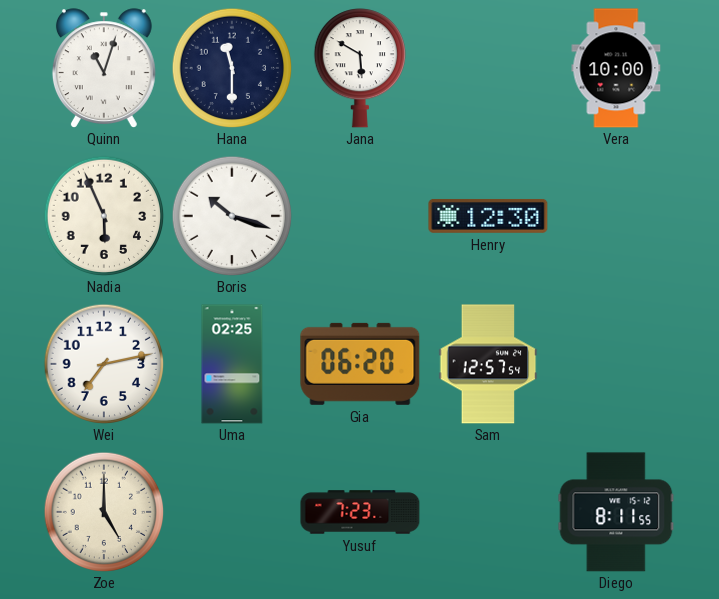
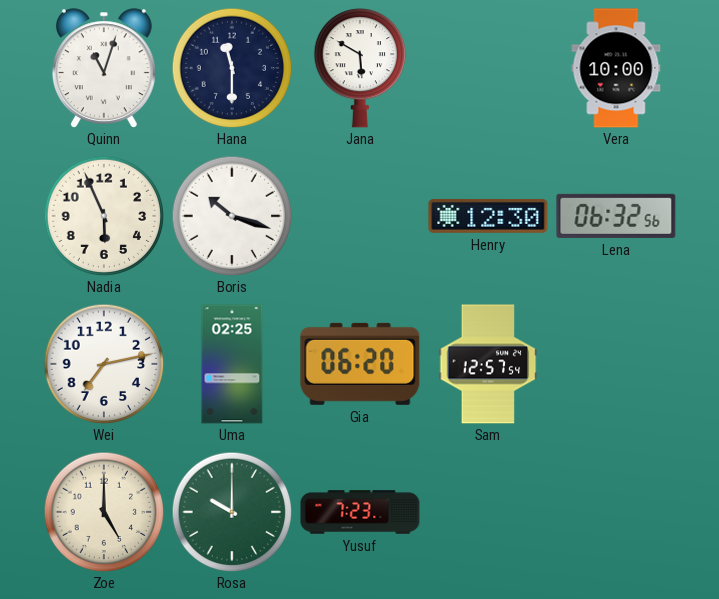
Lena: none -> 06:32 (616, 216)
Rosa: none -> 10:00 (232, 512)
Diego: 8:11 -> none (616, 512)
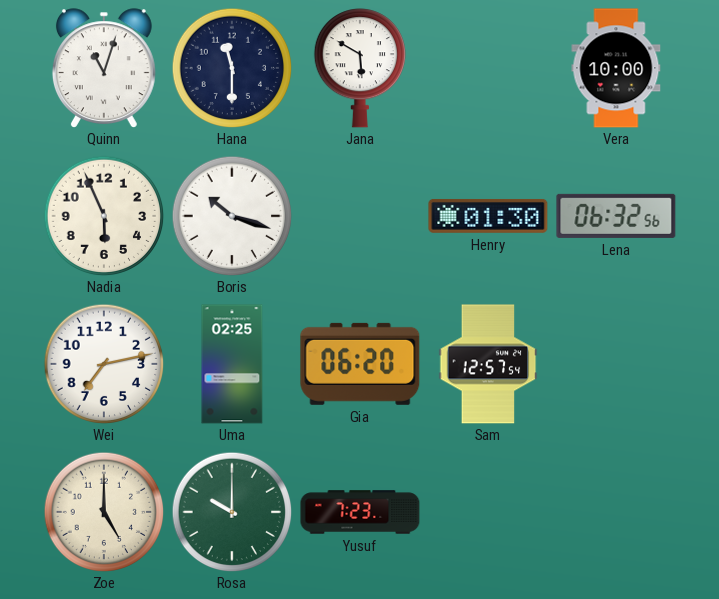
Henry: 12:30 -> 01:30 (488, 216)
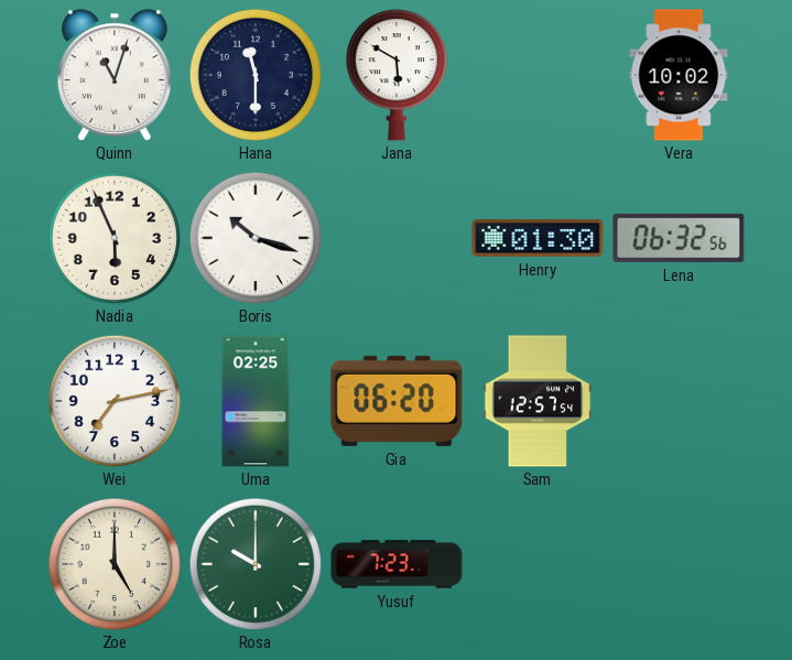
Vera: 10:00 -> 10:02 (679, 75)
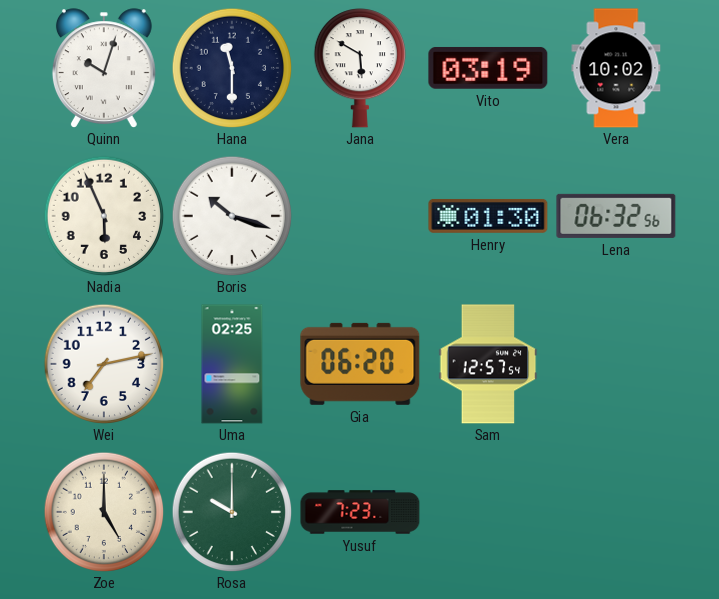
Quinn: 11:03 -> 10:03 (104, 68)
Vito: none -> 03:19 (488, 68)
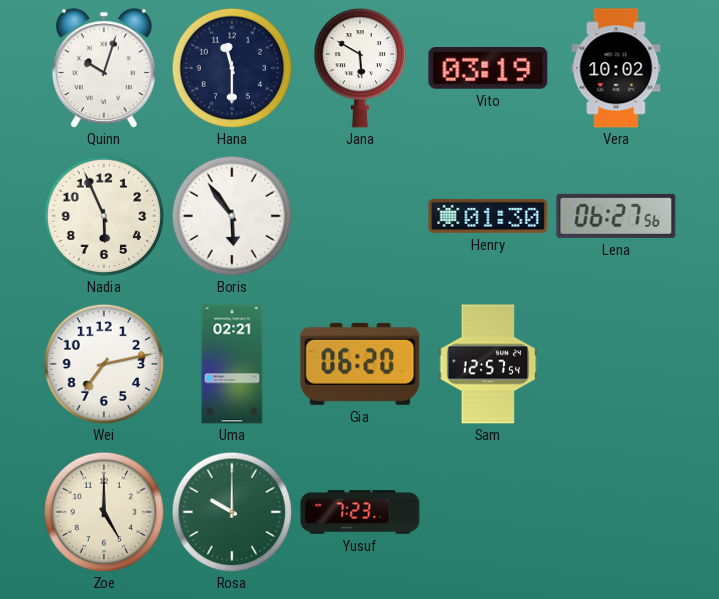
Boris: 10:18 -> 5:54 (232, 216)
Lena: 06:32 -> 06:27 (616, 216)
Uma: 02:25 -> 02:21 (232, 364)
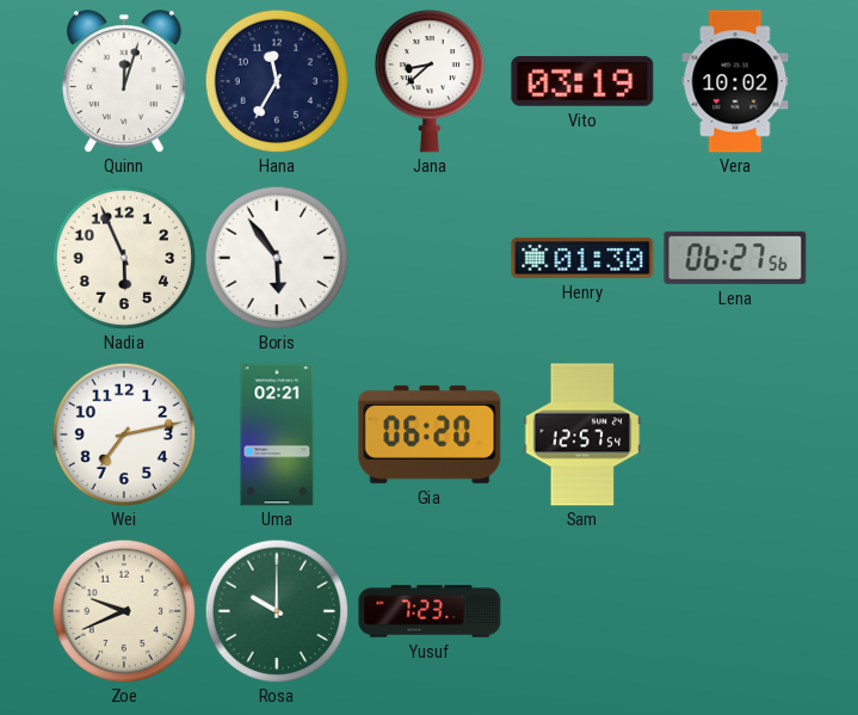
Quinn: 10:03 -> 12:03 (124, 81)
Hana: 11:30 -> 11:35 (277, 81)
Jana: 5:50 -> 8:38 (428, 81)
Zoe: 5:00 -> 9:41 (124, 611)
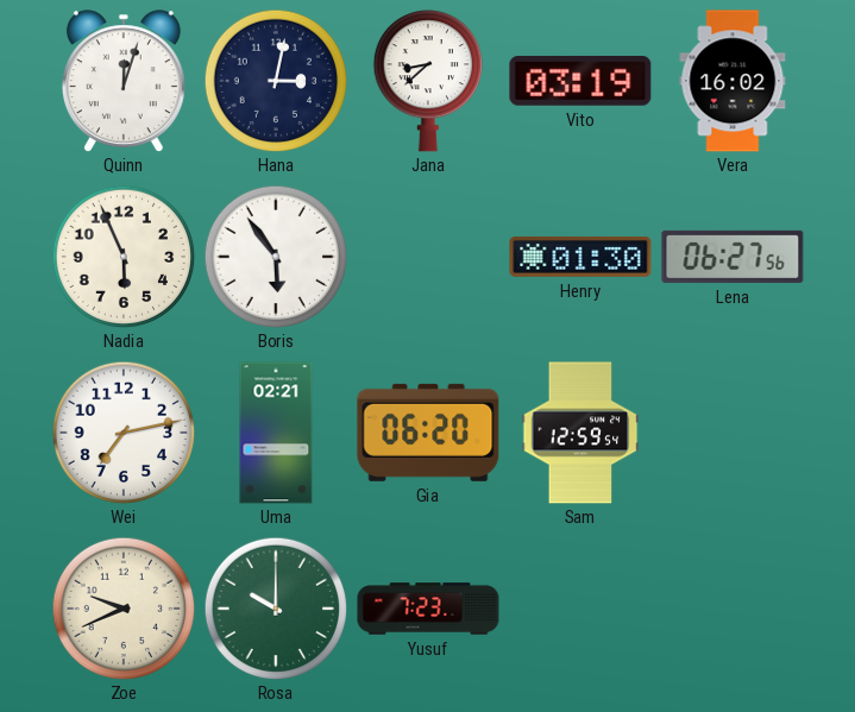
Hana: 11:35 -> 3:02 (276, 81)
Vera: 10:02 -> 16:02 (733, 81)
Sam: 12:57 -> 12:59 (580, 433)
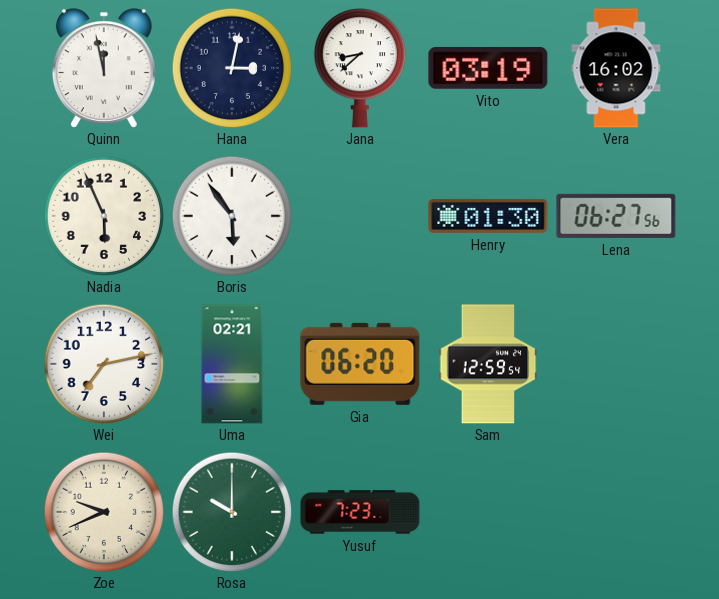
Quinn: 12:03 -> 11:58 (104, 68)
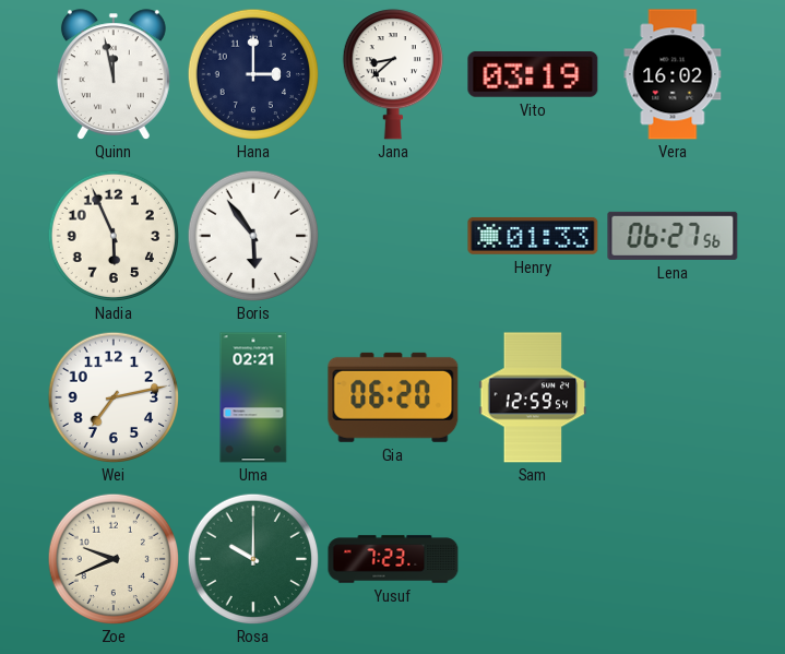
Hana: 3:02 -> 3:00 (253, 74)
Henry: 01:30 -> 01:33 (533, 236)
